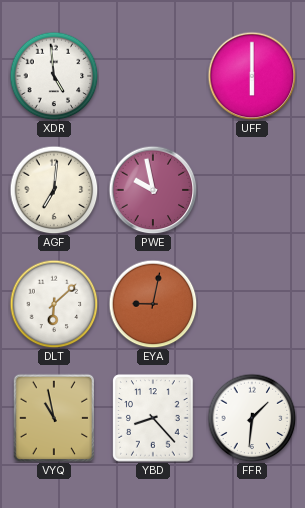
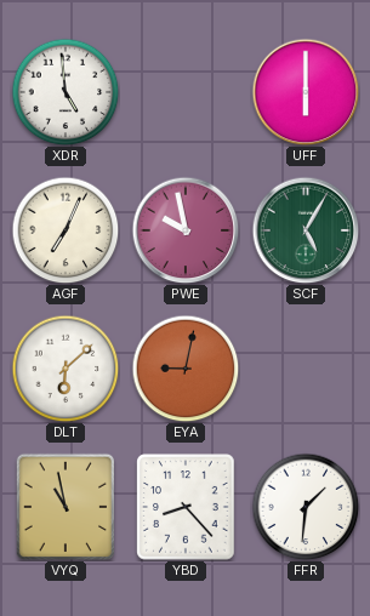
AGF: 7:01 -> 7:04 (66, 230)
SCF: none -> 5:05 (306, 230)
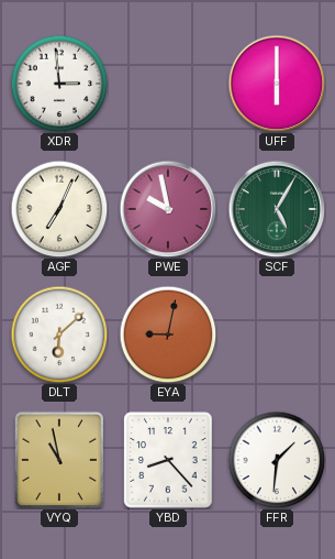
XDR: 4:59 -> 2:59 (59, 84)
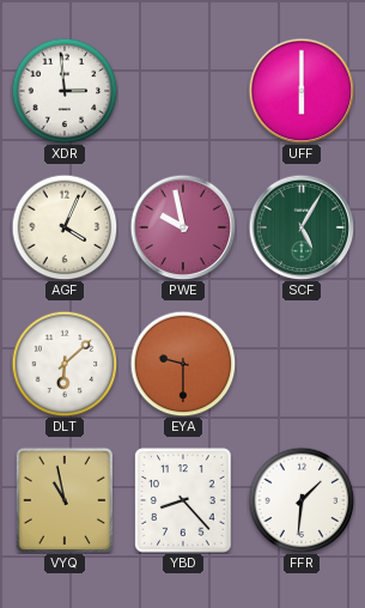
AGF: 7:04 -> 4:04 (65, 227)
EYA: 9:02 -> 9:30 (183, 364)
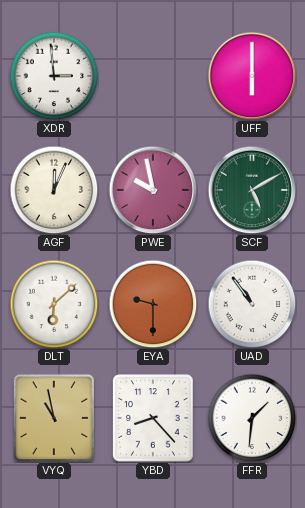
AGF: 4:04 -> 12:04 (54, 190)
SCF: 5:05 -> 5:10 (252, 190)
UAD: none -> 10:54 (252, 304)
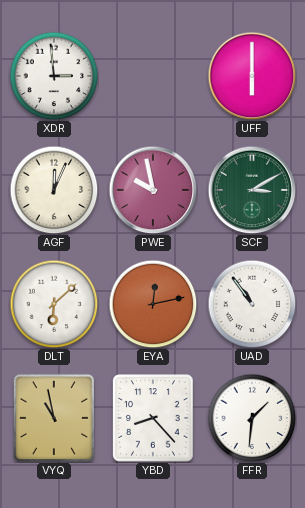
SCF: 5:10 -> 3:10 (252, 190)
EYA: 9:30 -> 12:13 (153, 304)
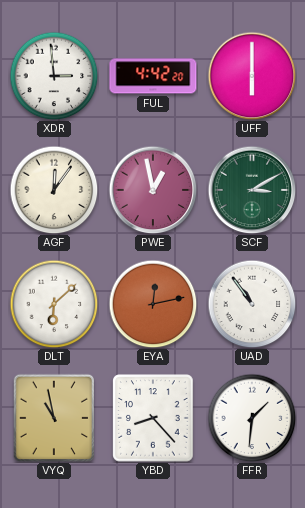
FUL: none -> 4:42 (153, 76)
AGF: 12:04 -> 12:06 (54, 190)
PWE: 9:58 -> 12:58 (153, 190)
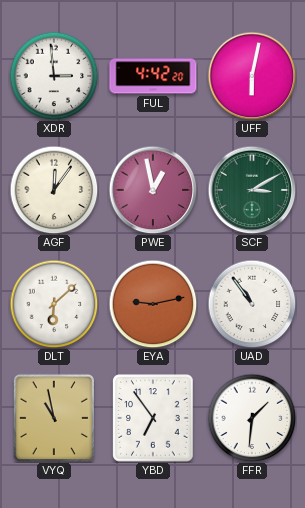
UFF: 6:00 -> 6:02 (252, 76)
EYA: 12:13 -> 9:13 (153, 304)
YBD: 8:23 -> 6:54 (153, 418)
